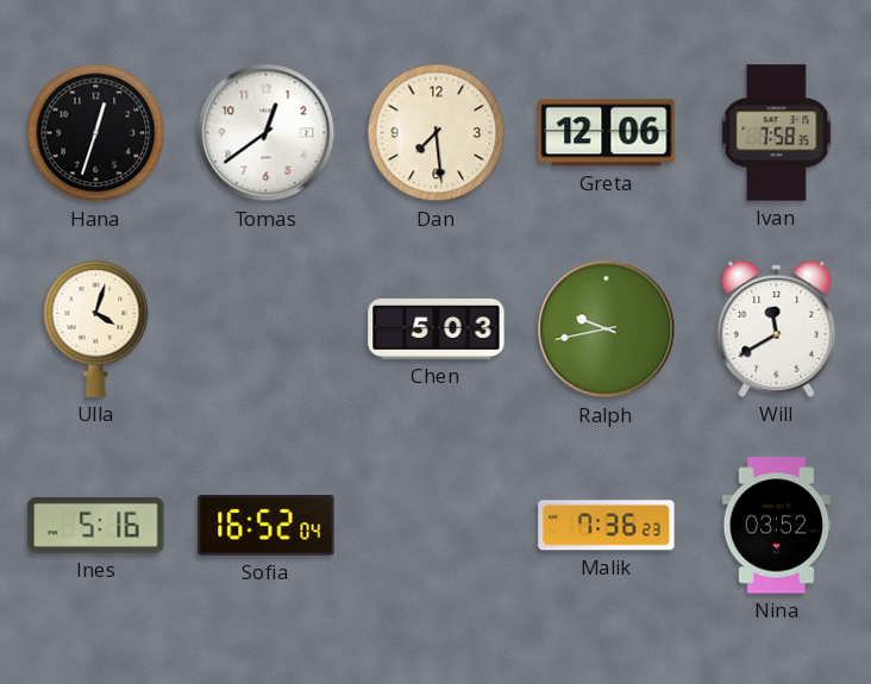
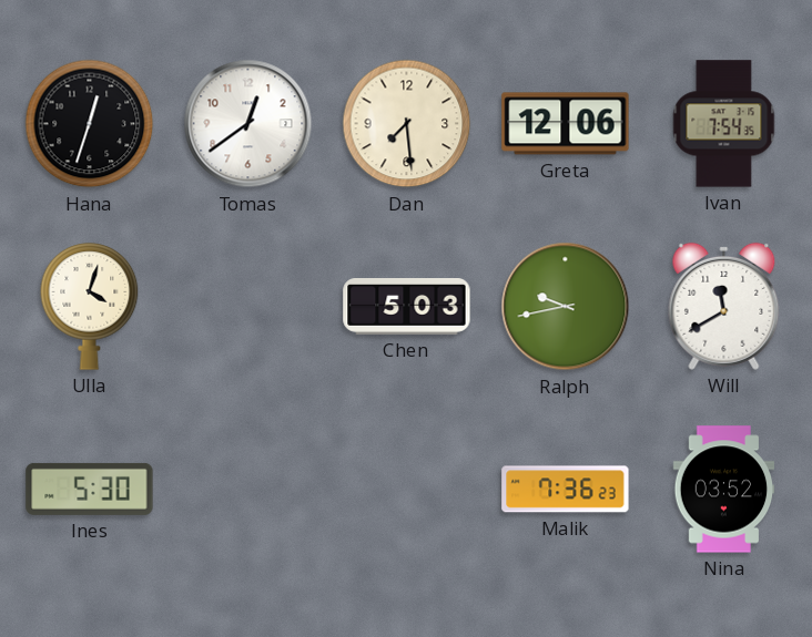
Ivan: 7:58 -> 7:54 (724, 124)
Ines: 5:16 -> 5:30 (90, 489)
Sofia: 16:52 -> none (267, 526)
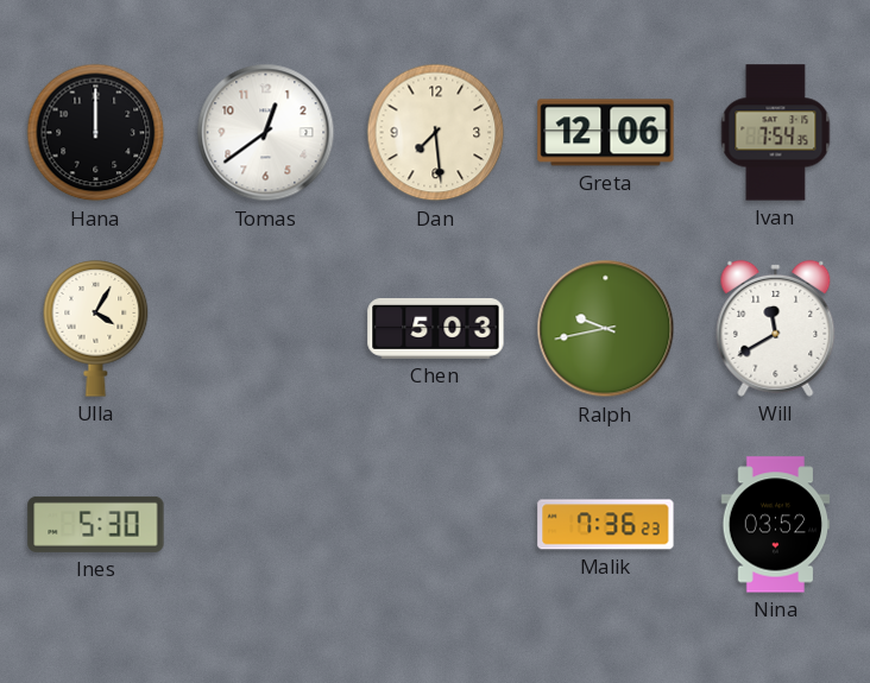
Hana: 12:33 -> 12:00 (96, 133)
Ulla: 4:03 -> 4:05 (96, 329)
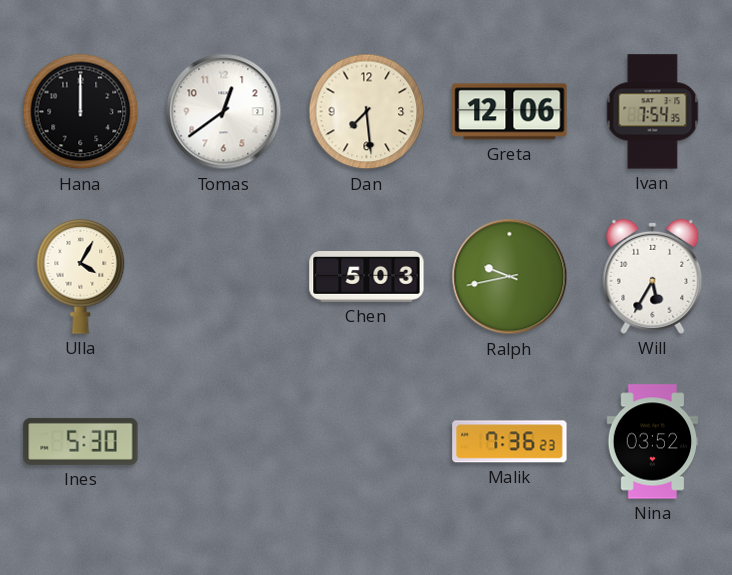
Will: 11:40 -> 5:35 (653, 276)
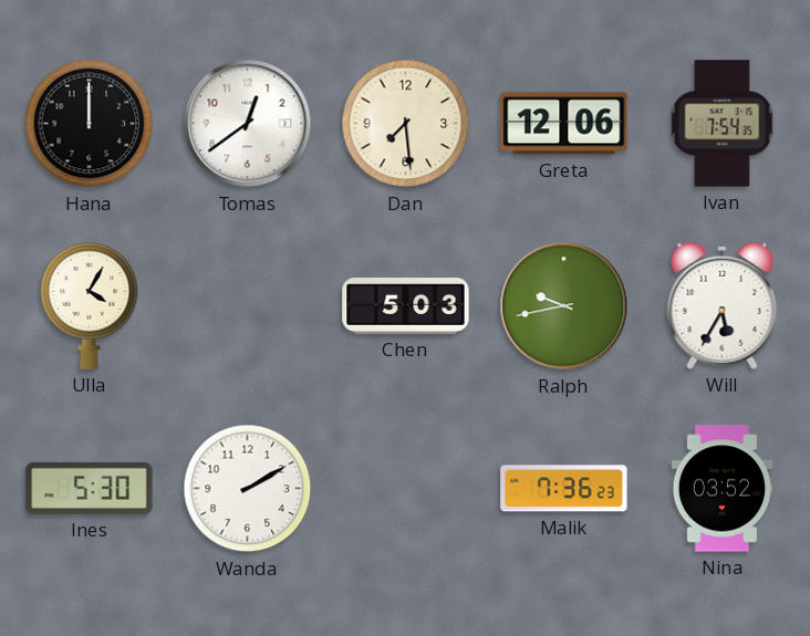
Wanda: none -> 2:10 (248, 489)
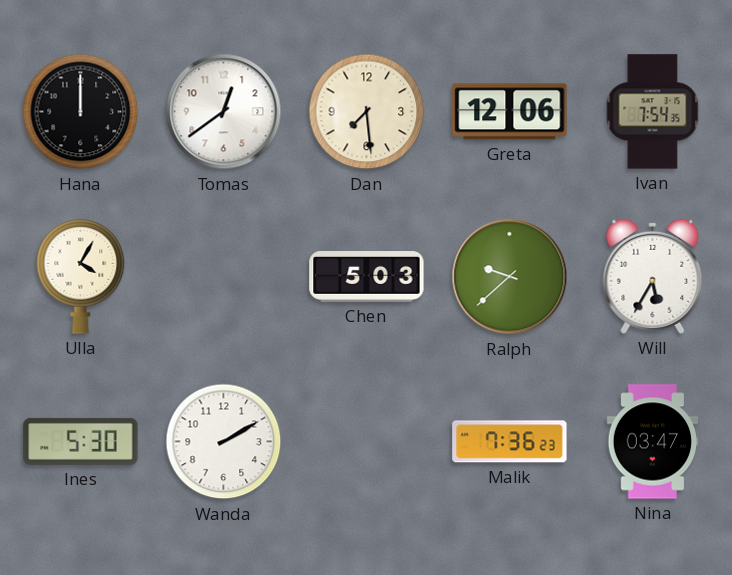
Ralph: 9:43 -> 9:38 (510, 277)
Nina: 03:52 -> 03:47 (653, 442)
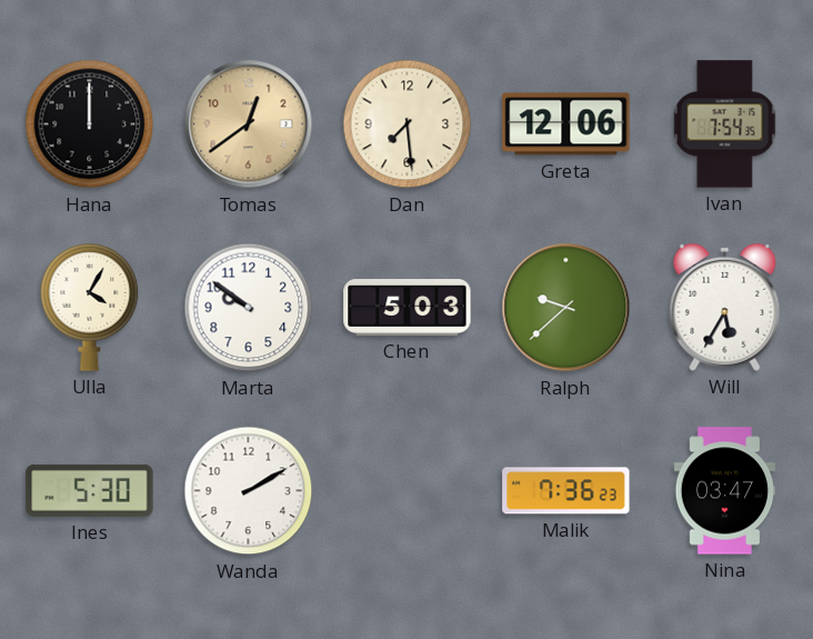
Tomas dial: white -> champagne (249, 124)
Marta: none -> 9:51 (249, 308)
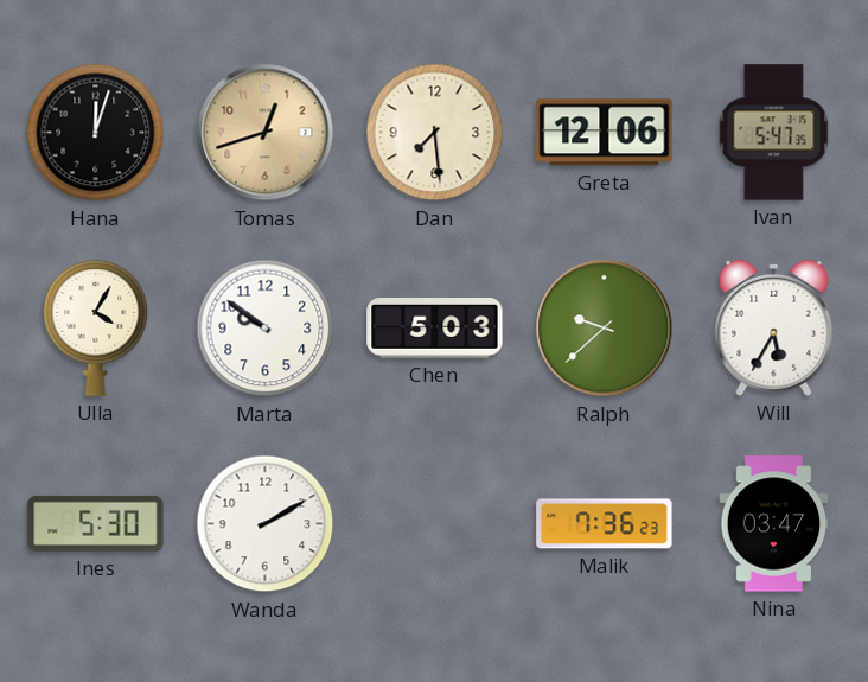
Hana: 12:00 -> 12:03 (96, 133)
Tomas: 12:39 -> 12:42 (266, 133)
Ivan: 7:54 -> 5:47 (774, 133)
